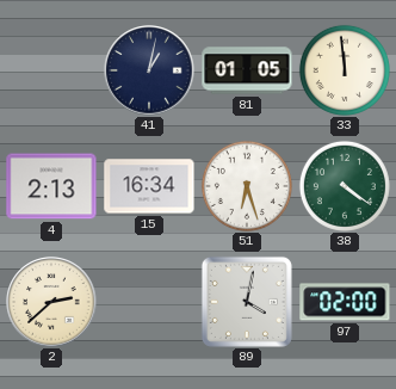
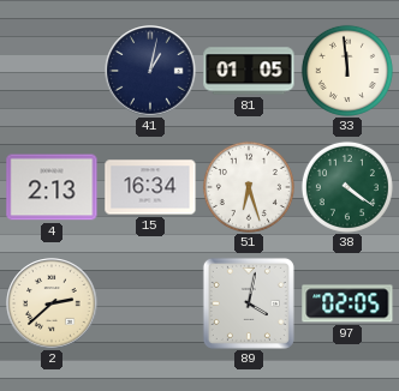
97: 02:00 -> 02:05 (347, 303)
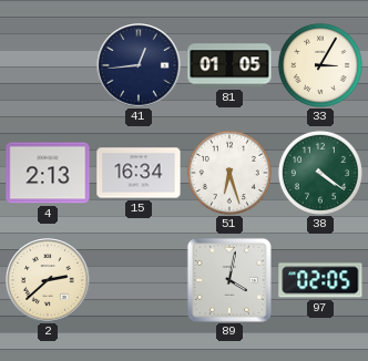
41: 1:02 -> 12:44 (139, 65)
33: 11:59 -> 3:05 (320, 65)
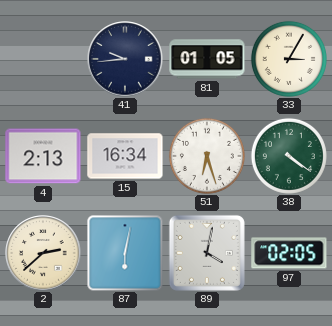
41: 12:44 -> 9:44 (125, 59)
87: none -> 6:02 (125, 253)
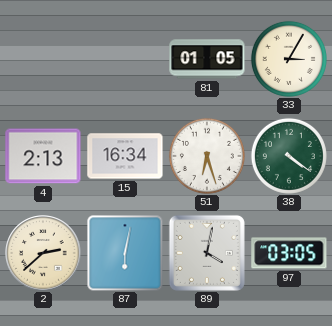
41: 9:44 -> none (125, 59)
97: 02:05 -> 03:05 (289, 253)
